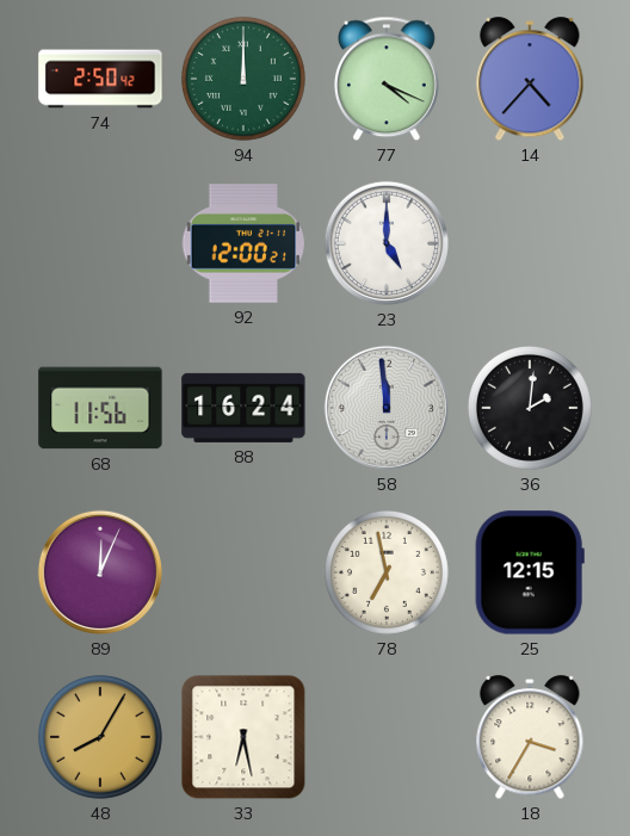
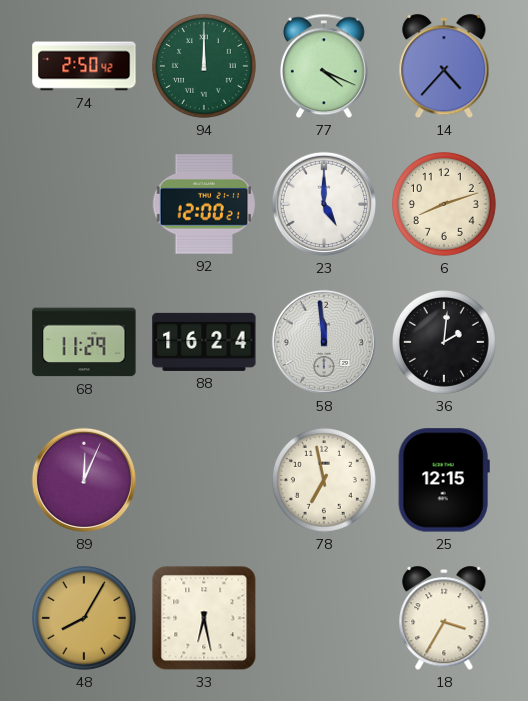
6: none -> 8:12 (444, 204)
68: 11:56 -> 11:29 (84, 342)
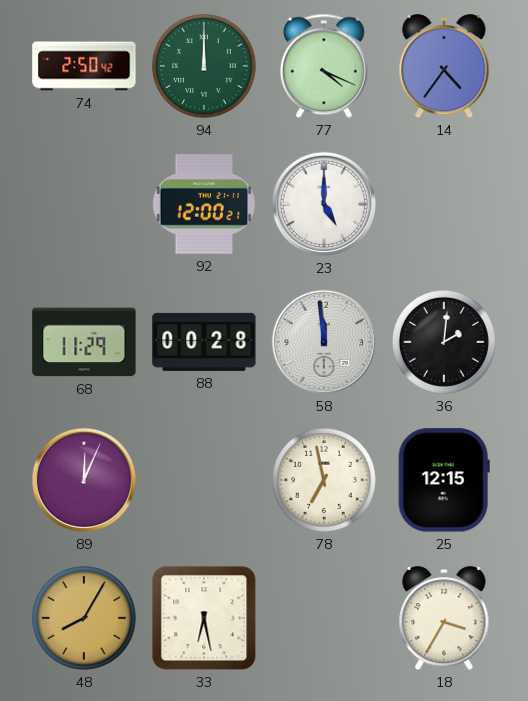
14: 4:37 -> 4:36 (444, 67)
6: 8:12 -> none (444, 204)
88: 16:24 -> 00:28 (204, 342)
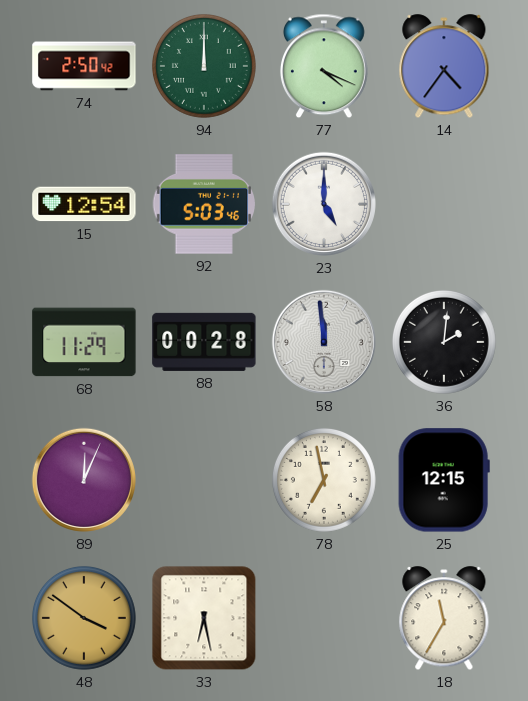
15: none -> 12:54 (84, 204)
92: 12:00 -> 5:03 (204, 204)
48: 8:05 -> 3:51 (84, 618)
18: 3:35 -> 11:35 (444, 619)
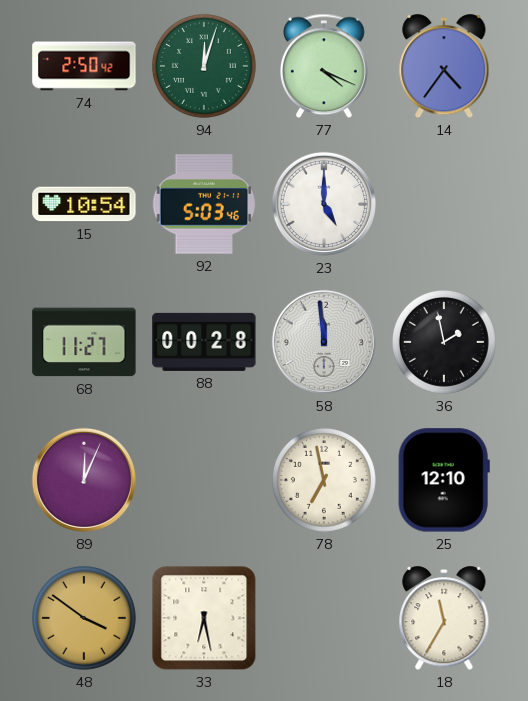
94: 12:00 -> 12:03 (204, 66)
15: 12:54 -> 10:54 (84, 204)
68: 11:29 -> 11:27 (84, 342)
36: 2:01 -> 1:58 (444, 342)
25: 12:15 -> 12:10 (444, 480)
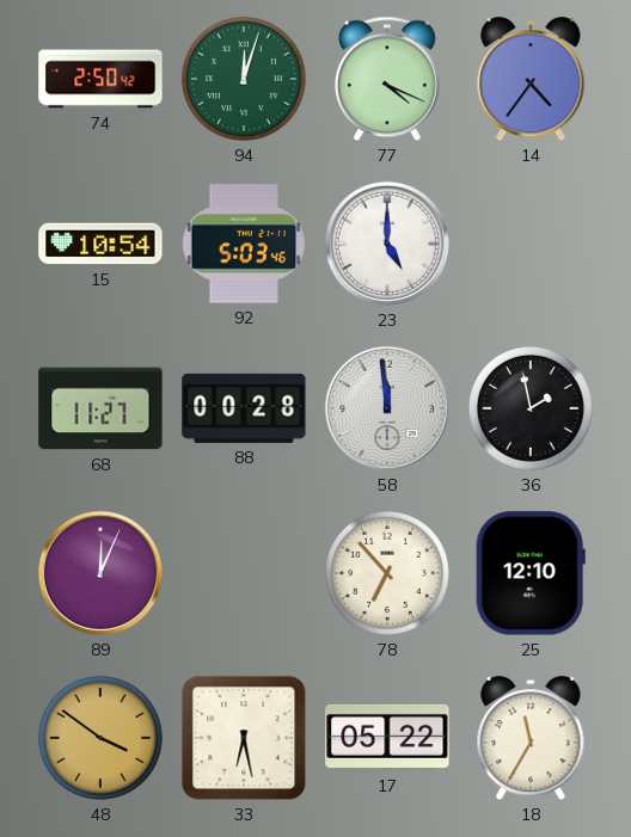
78: 6:58 -> 6:53 (387, 573)
17: none -> 05:22 (387, 738)
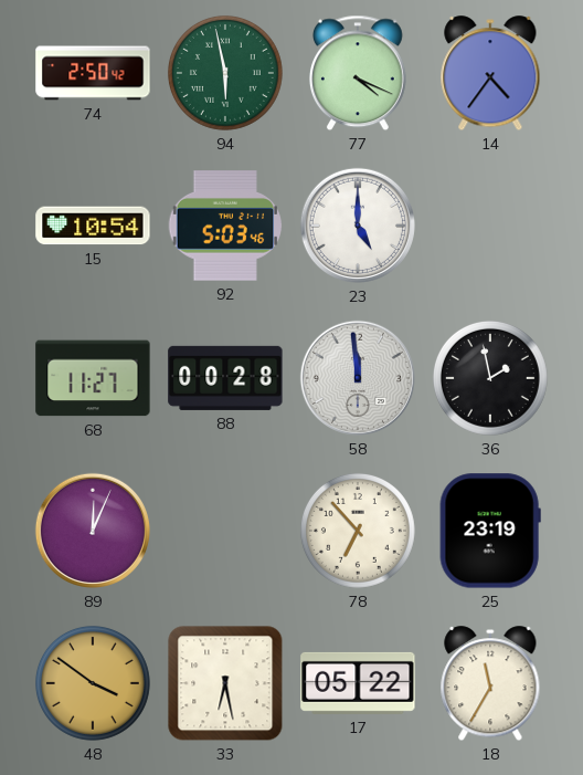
94: 12:03 -> 5:58 (225, 73)
25: 12:10 -> 23:19 (490, 531)
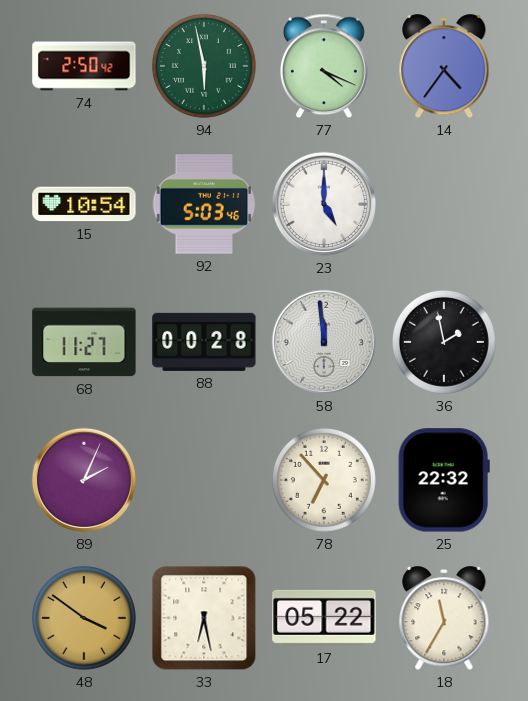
89: 12:04 -> 2:04 (84, 480)
25: 23:19 -> 22:32 (444, 480)
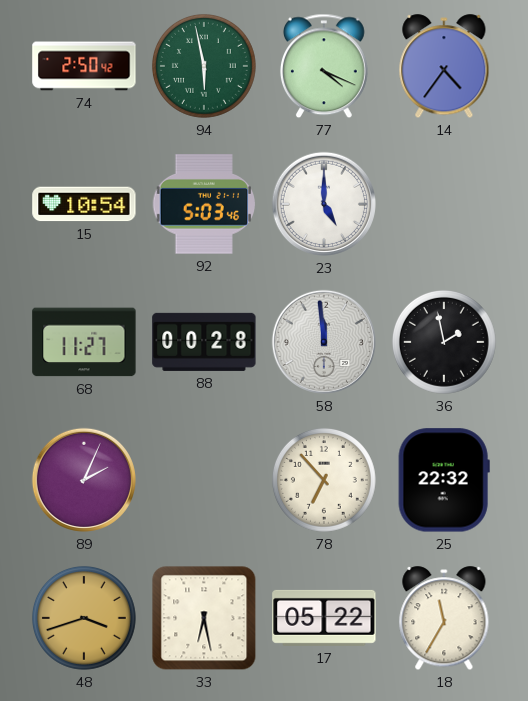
48: 3:51 -> 3:42 (84, 618)
